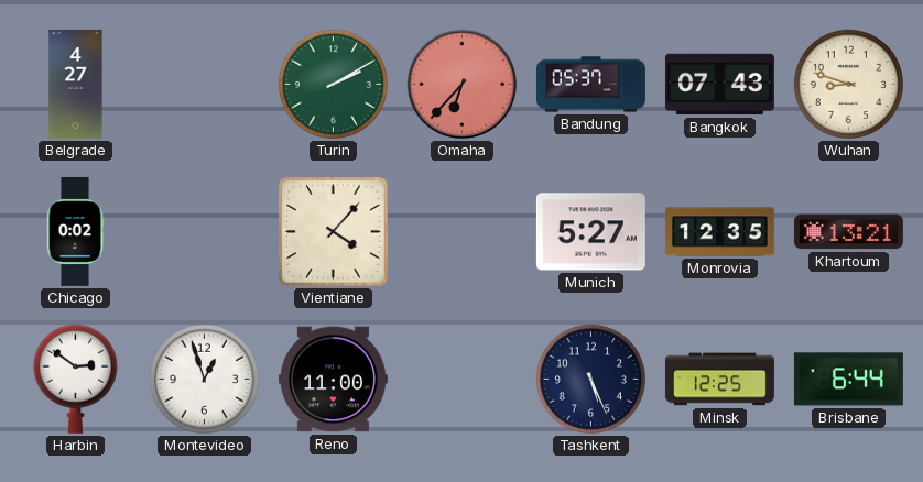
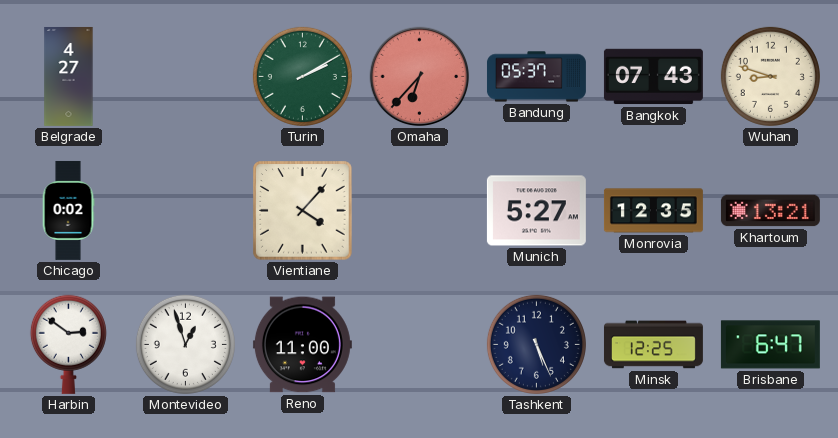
Brisbane: 6:44 -> 6:47 (770, 345)
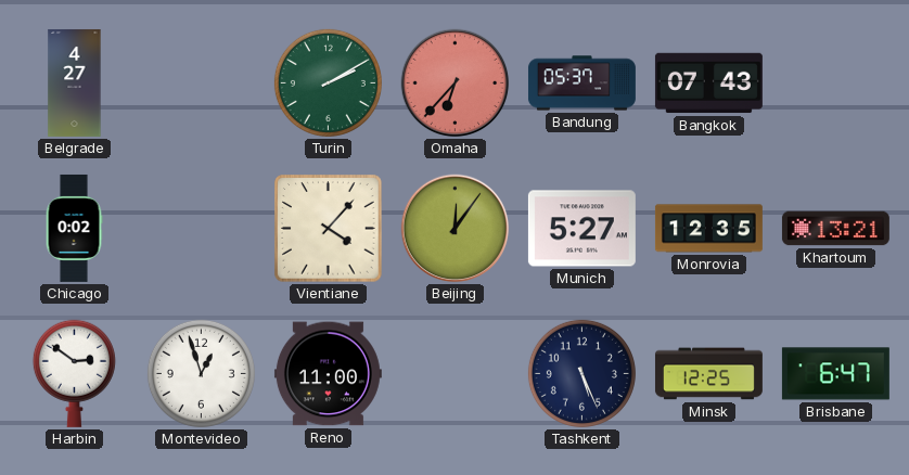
Wuhan: 8:48 -> none (770, 76)
Beijing: none -> 12:06 (456, 229)
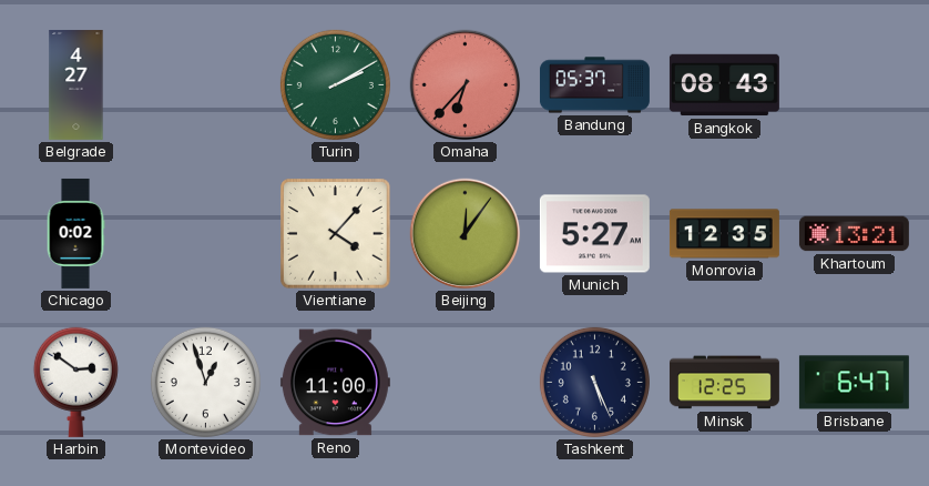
Bangkok: 07:43 -> 08:43 (724, 85)
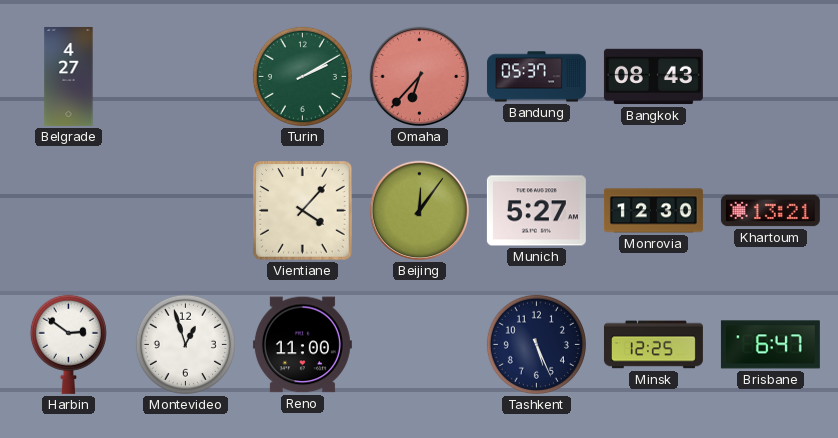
Chicago: 0:02 -> none (75, 233)
Monrovia: 12:35 -> 12:30 (653, 211)
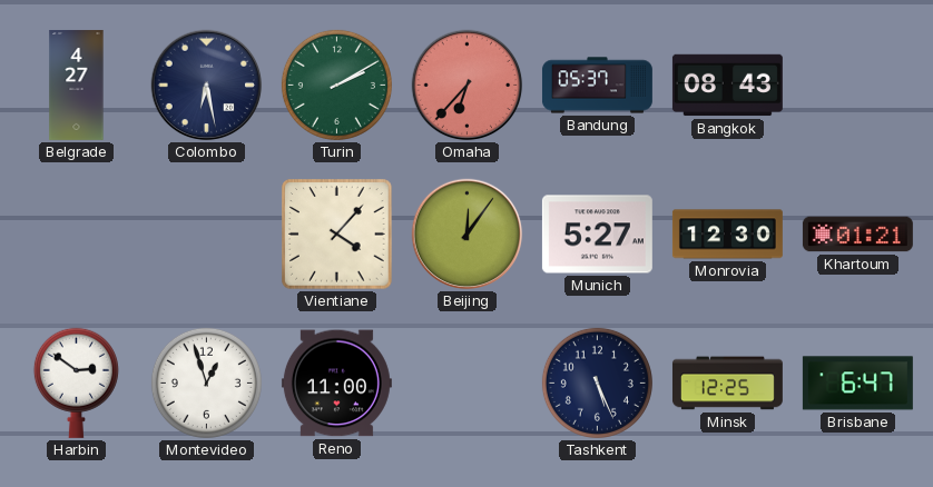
Colombo: none -> 6:28 (207, 86)
Khartoum: 13:21 -> 01:21 (857, 235)
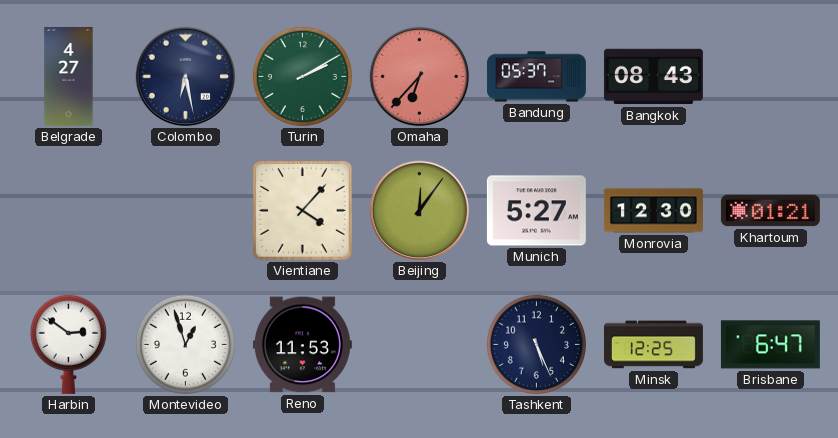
Reno: 11:00 -> 11:53 (302, 345)
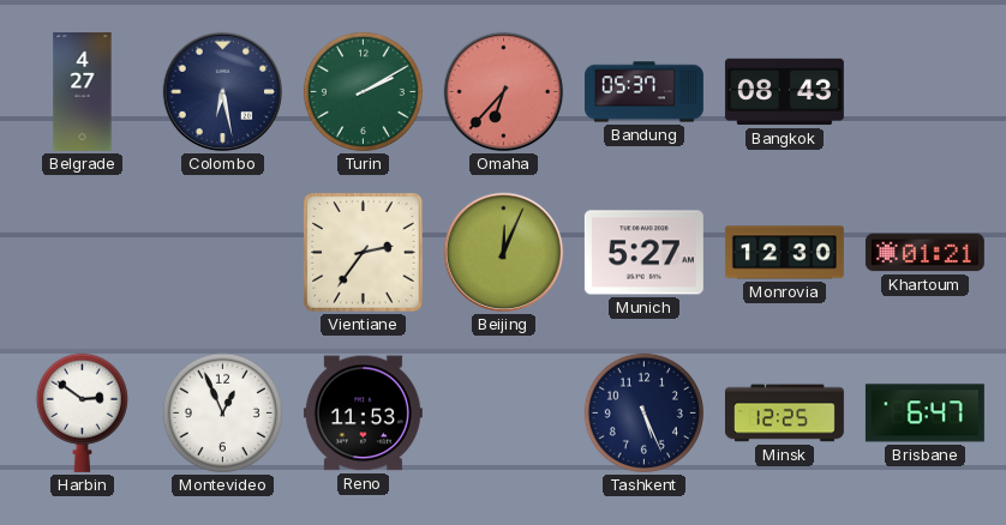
Vientiane: 4:07 -> 2:36 (364, 253)
Beijing: 12:06 -> 12:04 (504, 253)
Montevideo: 12:57 -> 12:56 (222, 412)
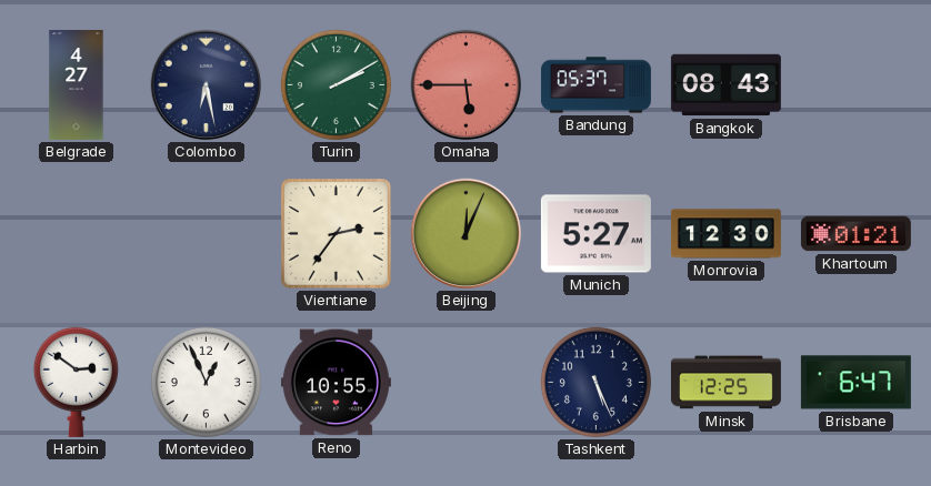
Omaha: 6:37 -> 5:45 (467, 85)
Reno: 11:53 -> 10:55 (336, 383)
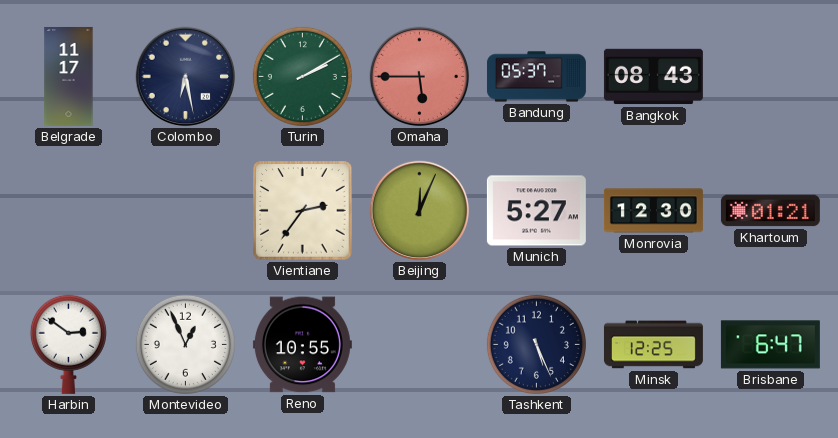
Belgrade: 4:27 -> 11:17 (69, 76)
